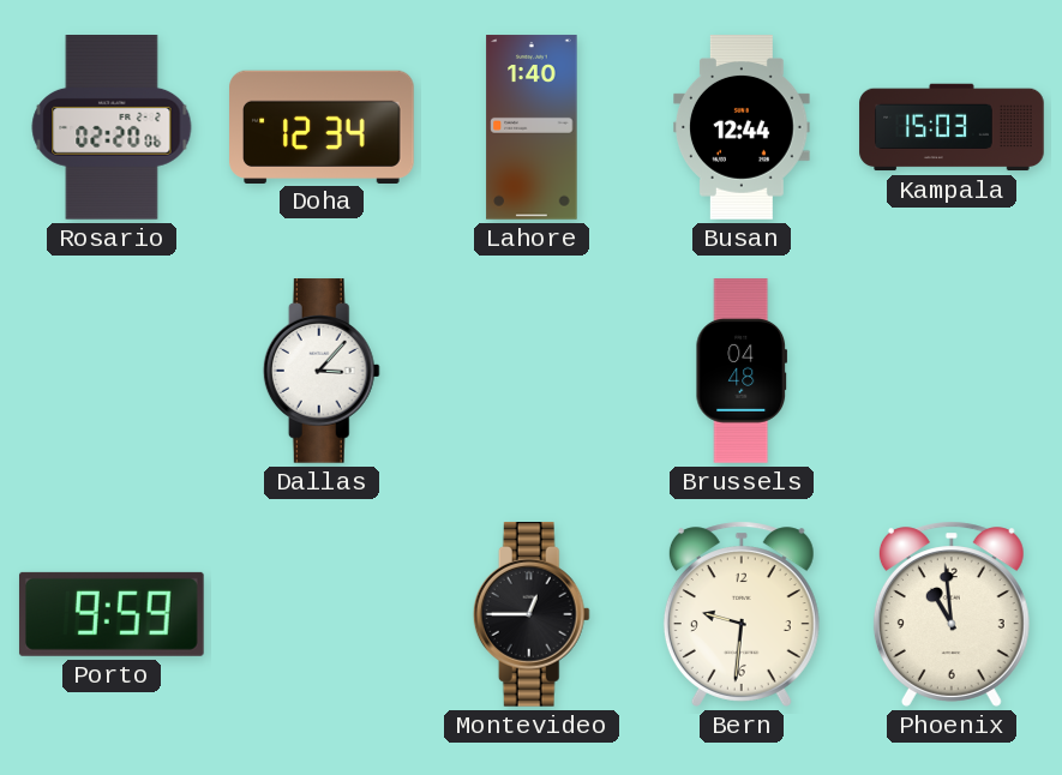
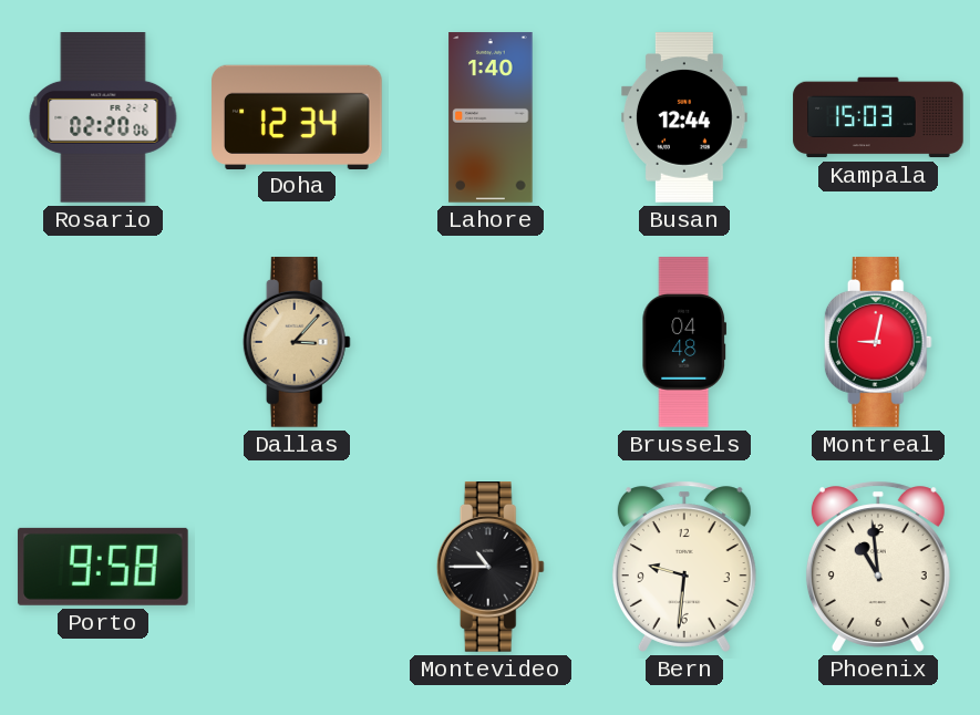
Dallas dial: white -> champagne (297, 342)
Montreal: none -> 9:02 (878, 342)
Porto: 9:59 -> 9:58 (103, 567)
Montevideo: 12:45 -> 10:45 (491, 567)
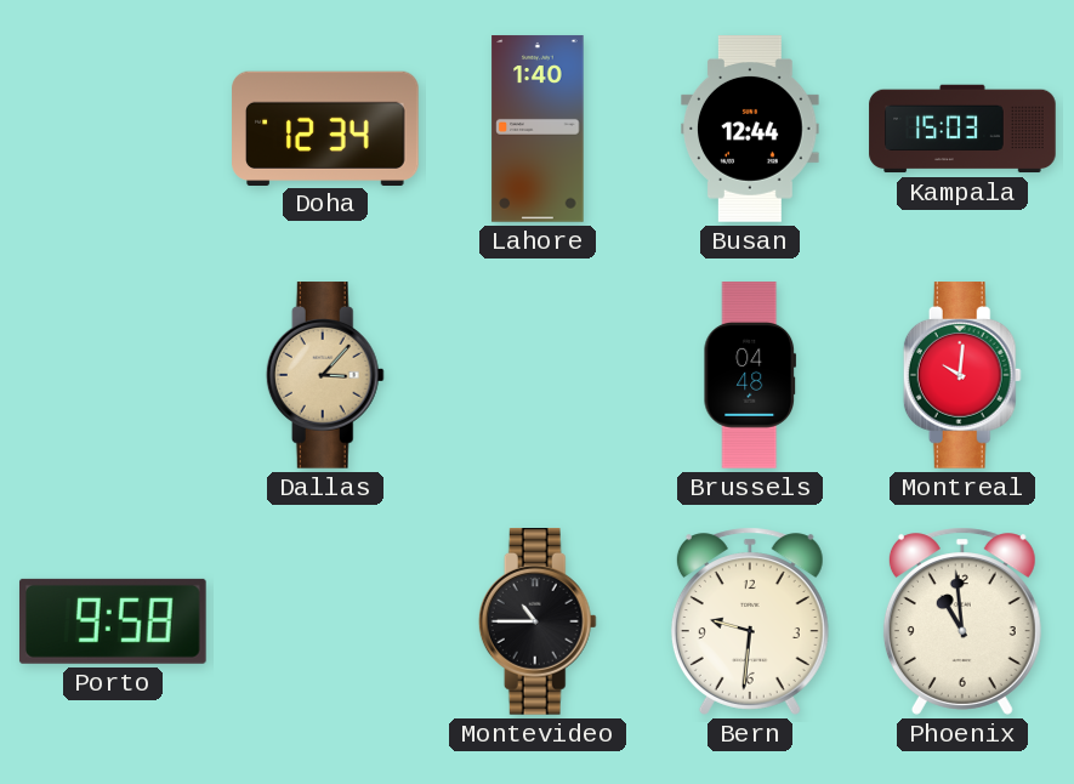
Rosario: 02:20 -> none (103, 118)
Montreal: 9:02 -> 10:01 (962, 375)
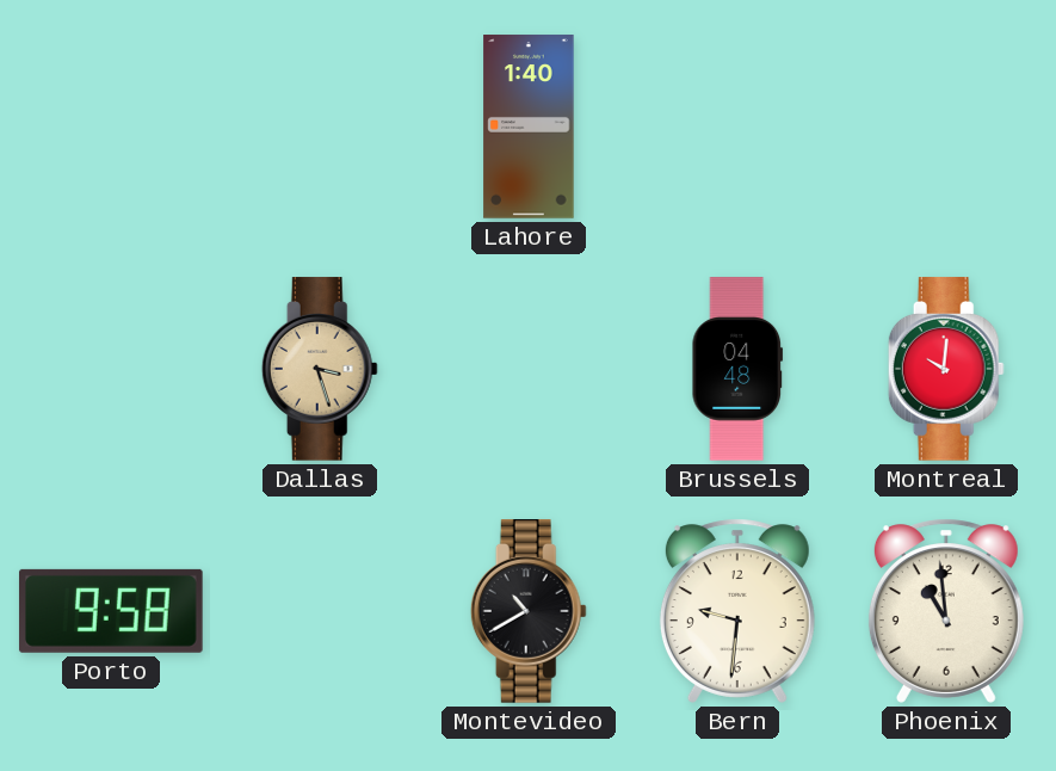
Doha: 12:34 -> none (325, 127)
Busan: 12:44 -> none (751, 129)
Kampala: 15:03 -> none (962, 129)
Dallas: 3:07 -> 3:27 (320, 369)
Montevideo: 10:45 -> 10:40 (529, 611)
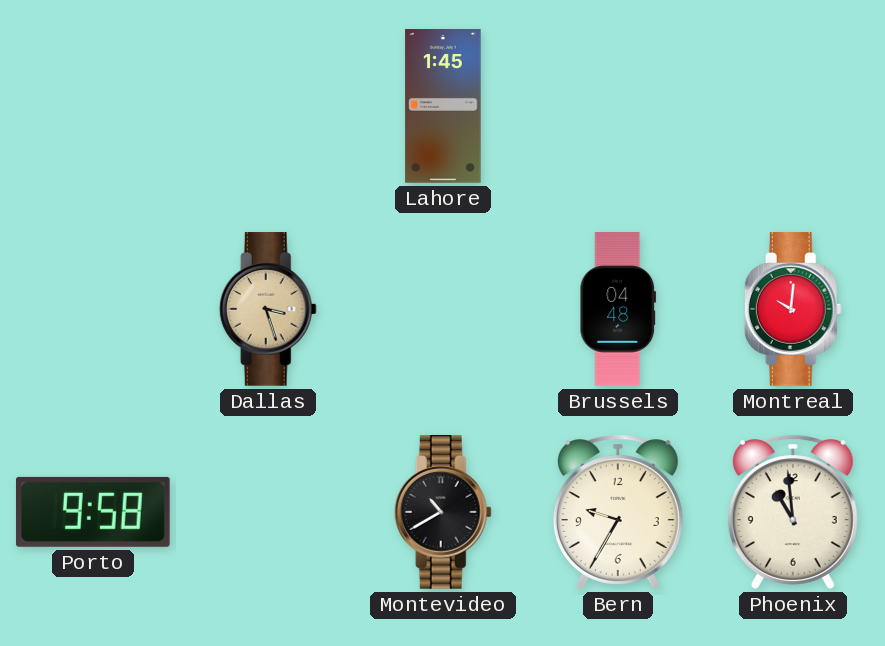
Lahore: 1:40 -> 1:45 (443, 106)
Bern: 9:31 -> 9:35 (618, 512)
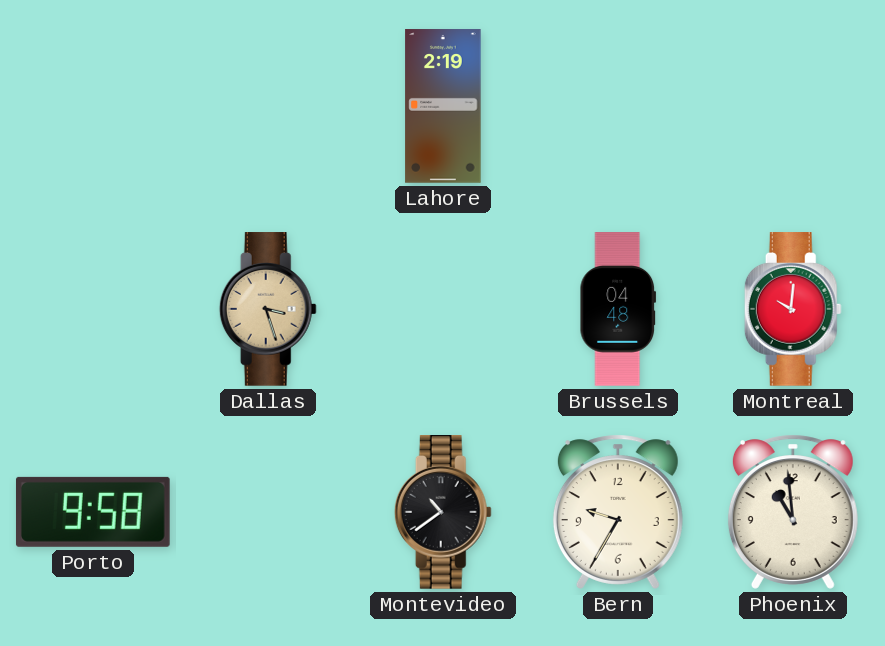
Lahore: 1:45 -> 2:19 (443, 106)
Montevideo: 10:40 -> 10:39 (443, 512)
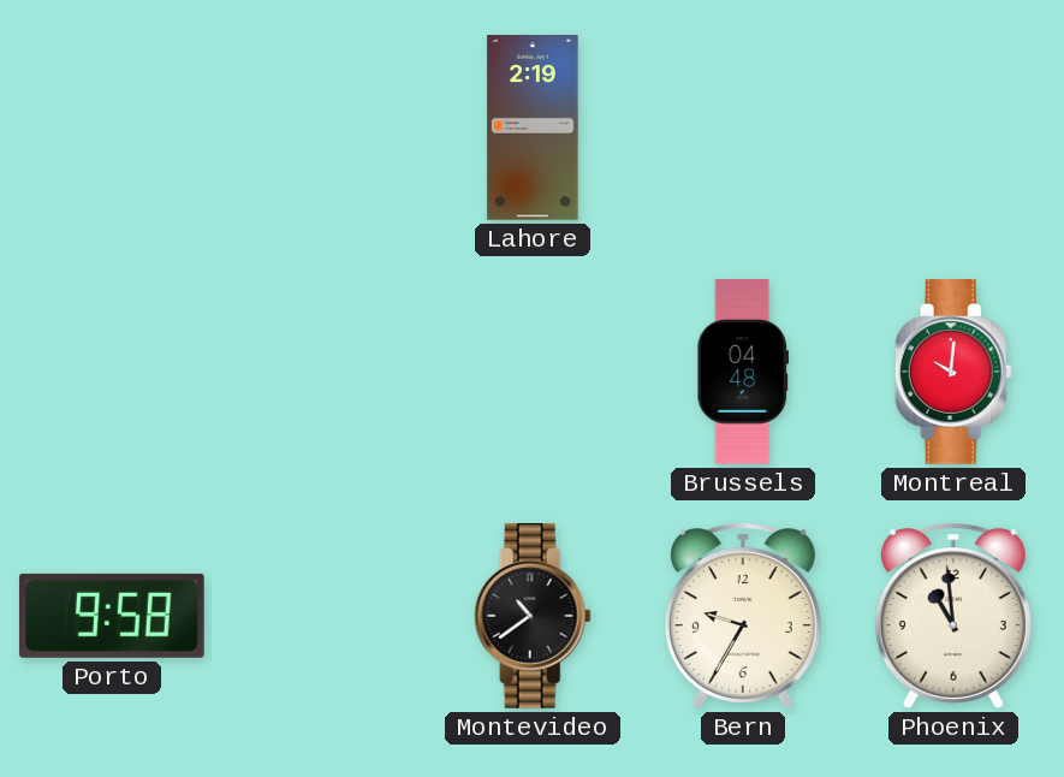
Dallas: 3:27 -> none (268, 309)
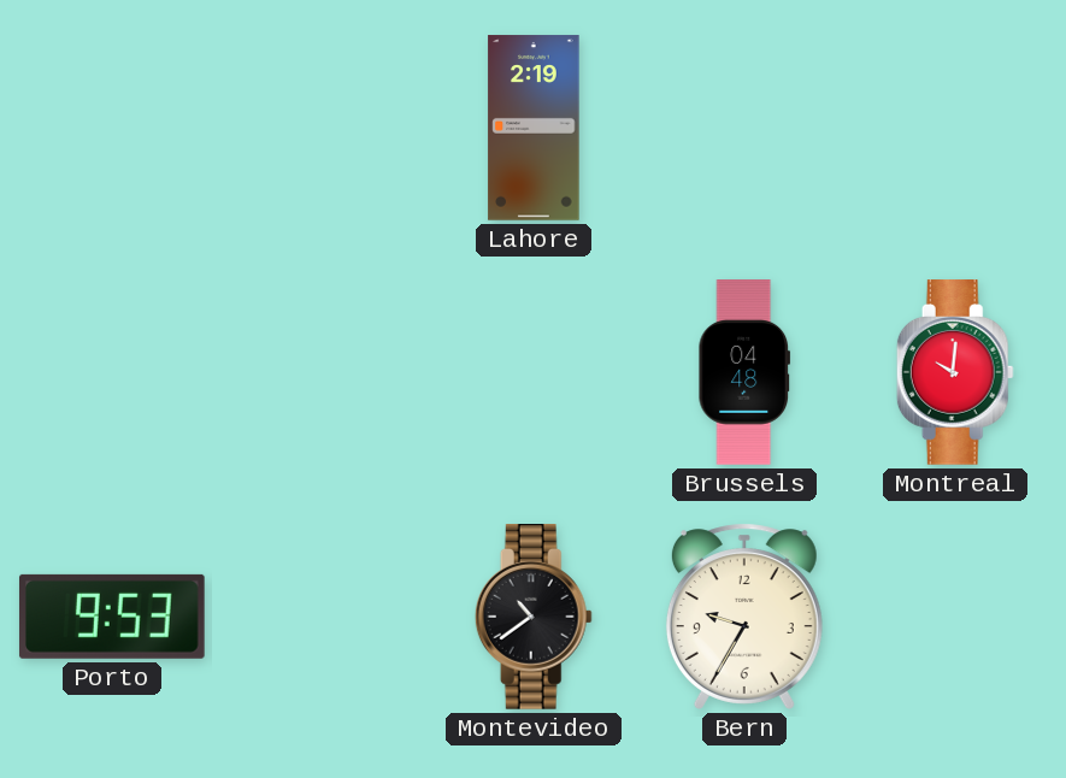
Porto: 9:58 -> 9:53 (112, 617)
Phoenix: 10:59 -> none (953, 616)
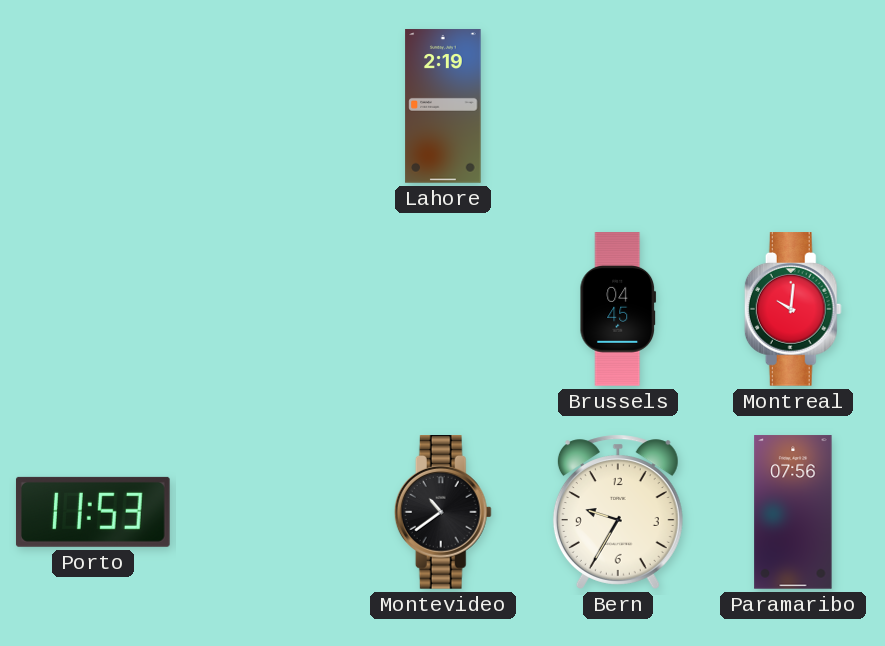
Brussels: 04:48 -> 04:45 (618, 309)
Porto: 9:53 -> 11:53 (93, 512)
Paramaribo: none -> 07:56 (793, 512)
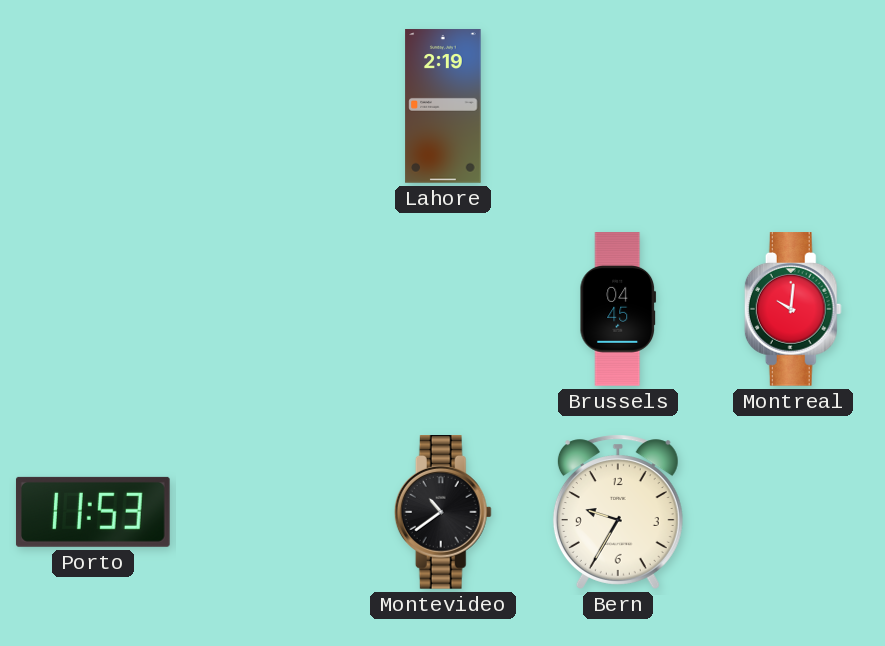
Paramaribo: 07:56 -> none (793, 512)
